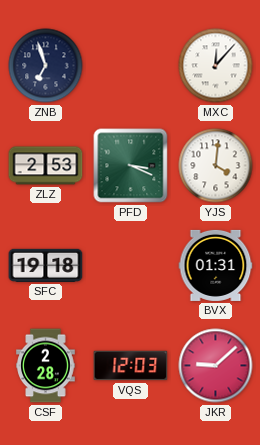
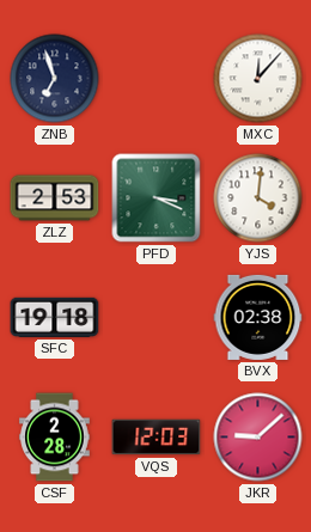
BVX: 01:31 -> 02:38 (258, 317)
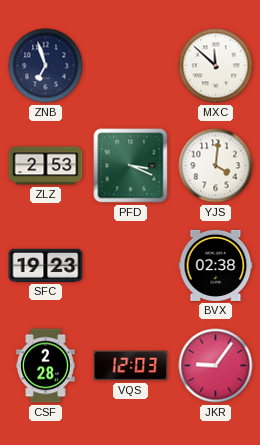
MXC: 12:07 -> 11:52 (216, 66)
SFC: 19:18 -> 19:23 (46, 265)
JKR: 9:08 -> 9:06 (216, 366)
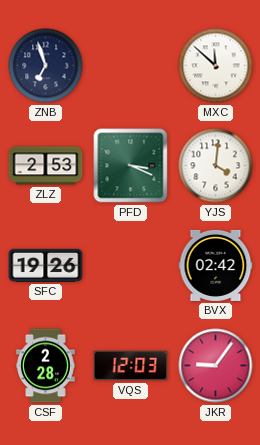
SFC: 19:23 -> 19:26 (46, 265)
BVX: 02:38 -> 02:42 (216, 265)
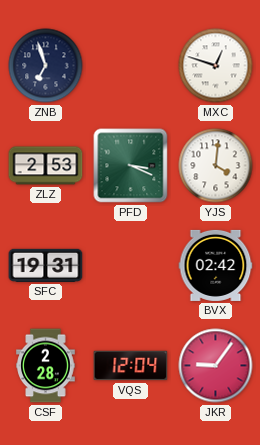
MXC: 11:52 -> 12:48 (216, 66)
SFC: 19:26 -> 19:31 (46, 265)
VQS: 12:03 -> 12:04 (131, 366)
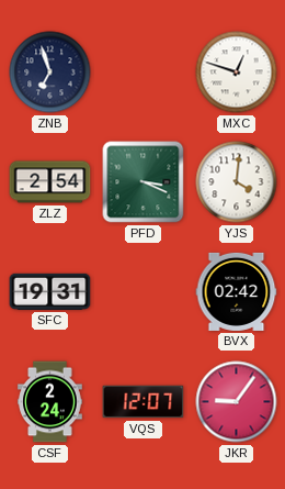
ZLZ: 2:53 -> 2:54 (50, 182)
CSF: 2:28 -> 2:24 (50, 402)
VQS: 12:04 -> 12:07 (144, 402)
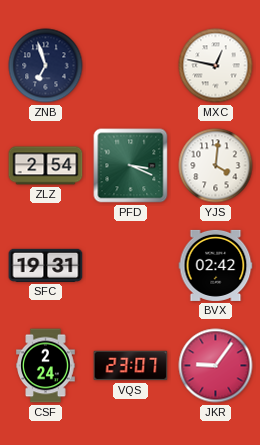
MXC: 12:48 -> 12:47 (216, 66)
VQS: 12:07 -> 23:07 (131, 366)
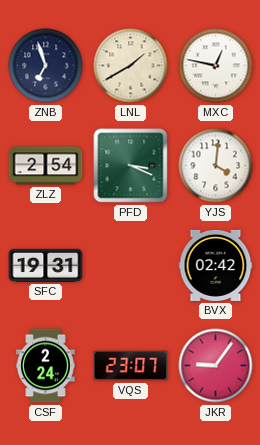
LNL: none -> 1:40 (131, 66)
